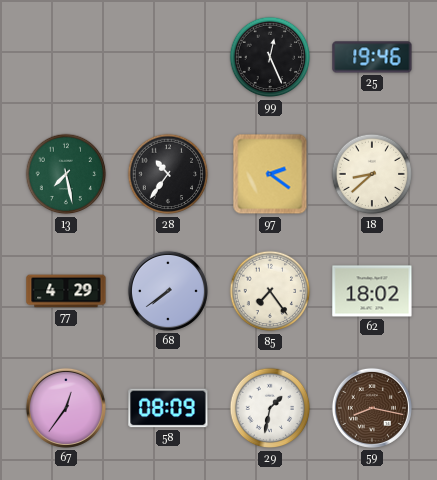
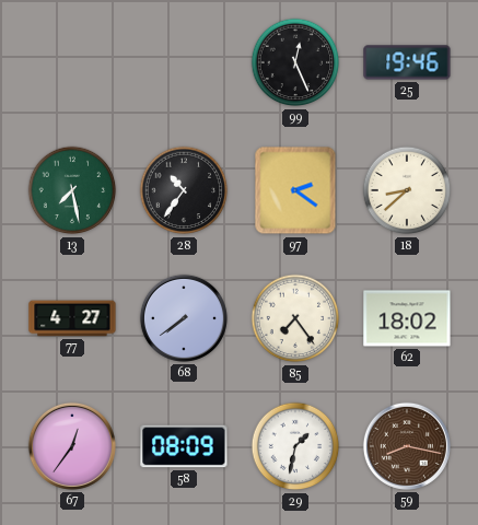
77: 4:29 -> 4:27 (72, 318)
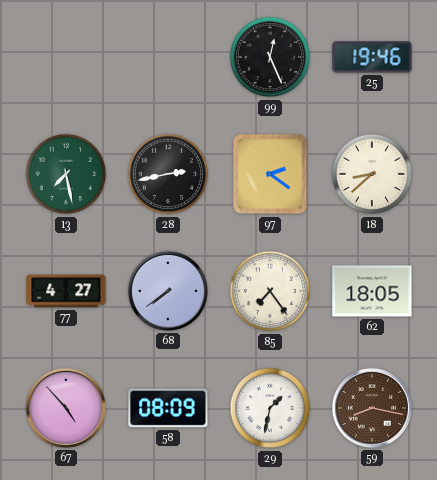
28: 10:36 -> 2:43 (168, 174)
62: 18:02 -> 18:05 (372, 291)
67: 12:36 -> 4:53 (66, 408)
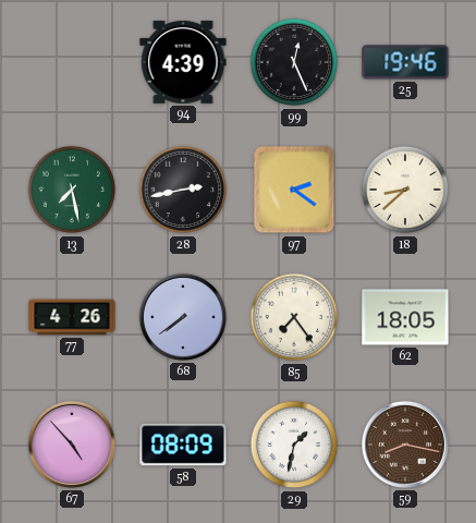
94: none -> 4:39 (183, 62)
77: 4:27 -> 4:26 (72, 317)
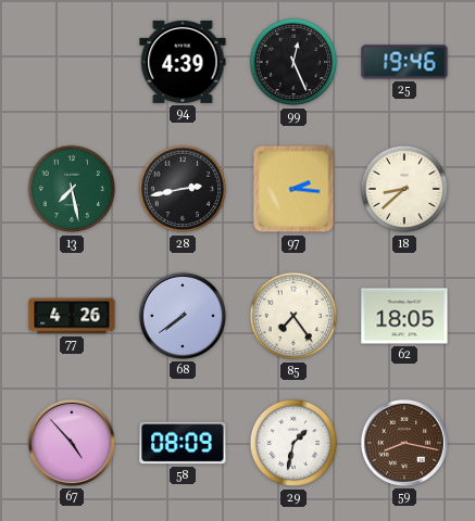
97: 2:21 -> 2:16 (293, 189)
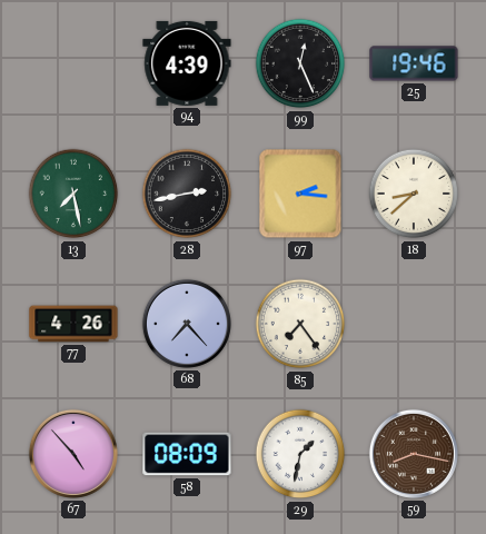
68: 7:39 -> 7:23 (187, 324)
62: 18:05 -> none (404, 316)
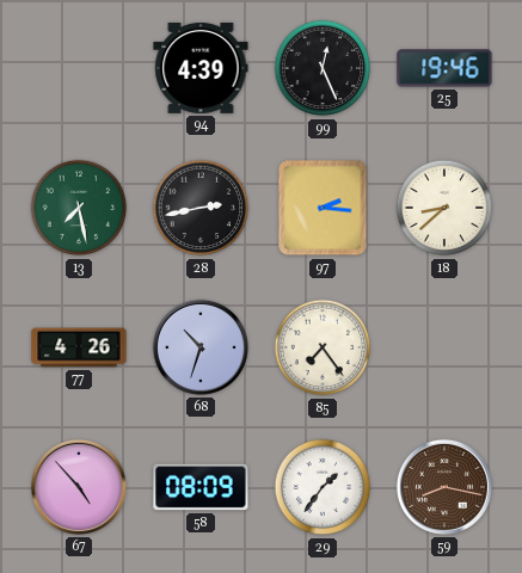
68: 7:23 -> 10:33 (201, 347)
29: 1:32 -> 1:36 (323, 487)
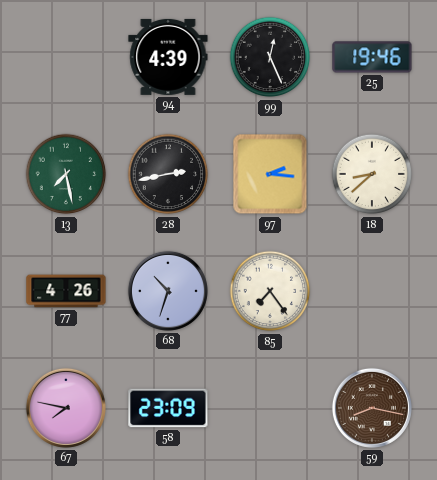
67: 4:53 -> 7:47 (66, 408)
58: 08:09 -> 23:09 (168, 408)
29: 1:36 -> none (323, 487)
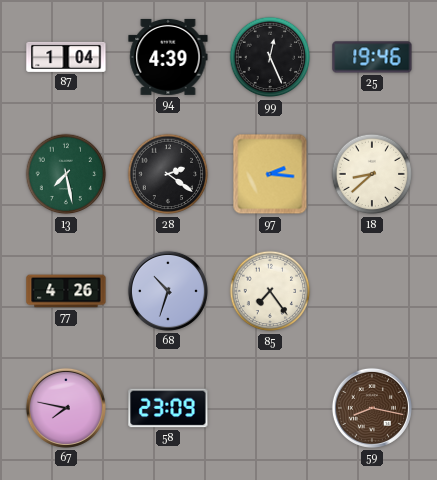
87: none -> 1:04 (66, 57)
28: 2:43 -> 2:21 (168, 174)
